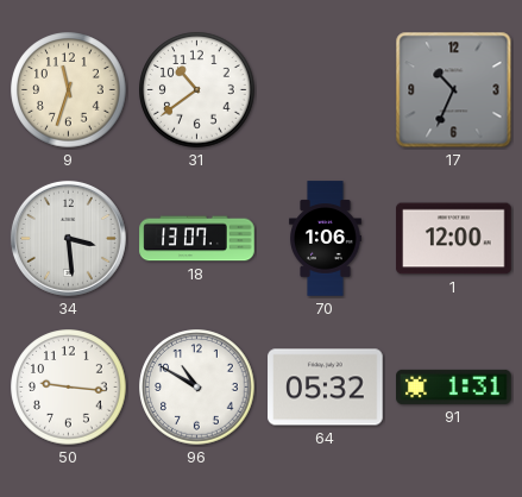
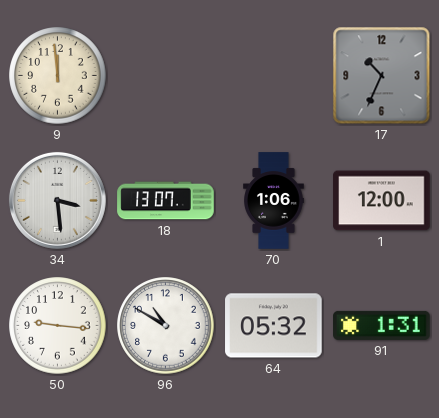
9: 11:33 -> 11:59 (58, 76)
31: 10:39 -> none (197, 90)
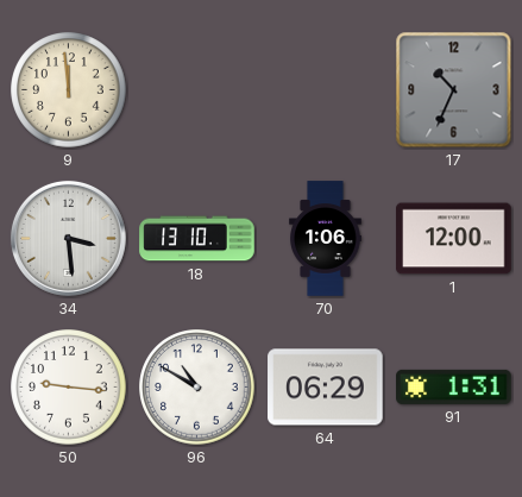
18: 13:07 -> 13:10 (197, 239)
64: 05:32 -> 06:29 (326, 388)
